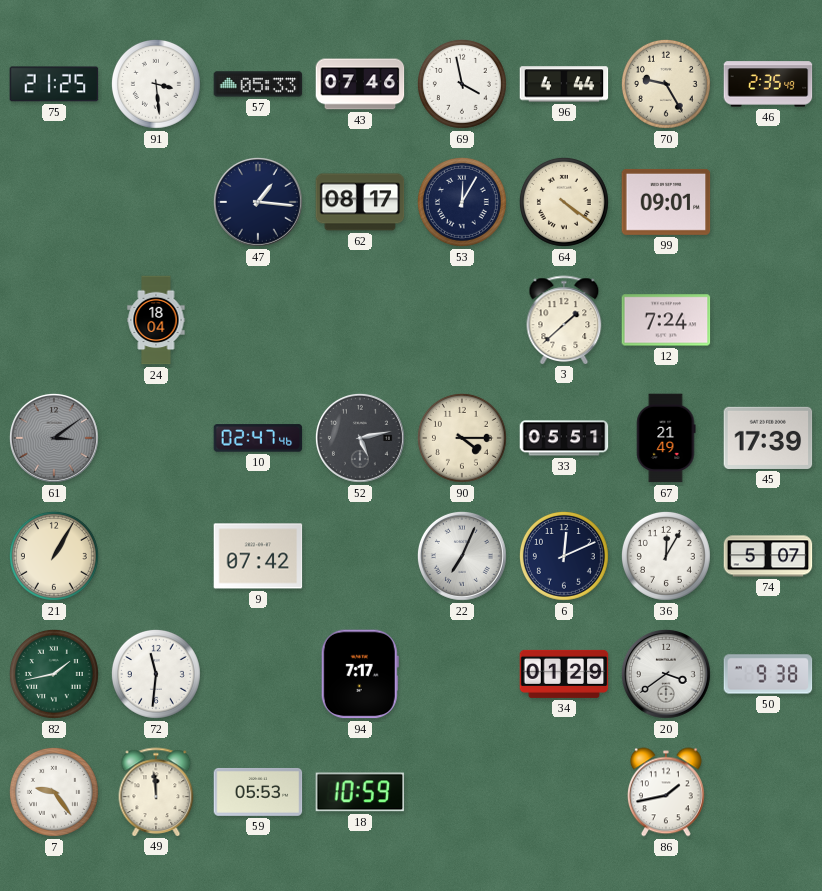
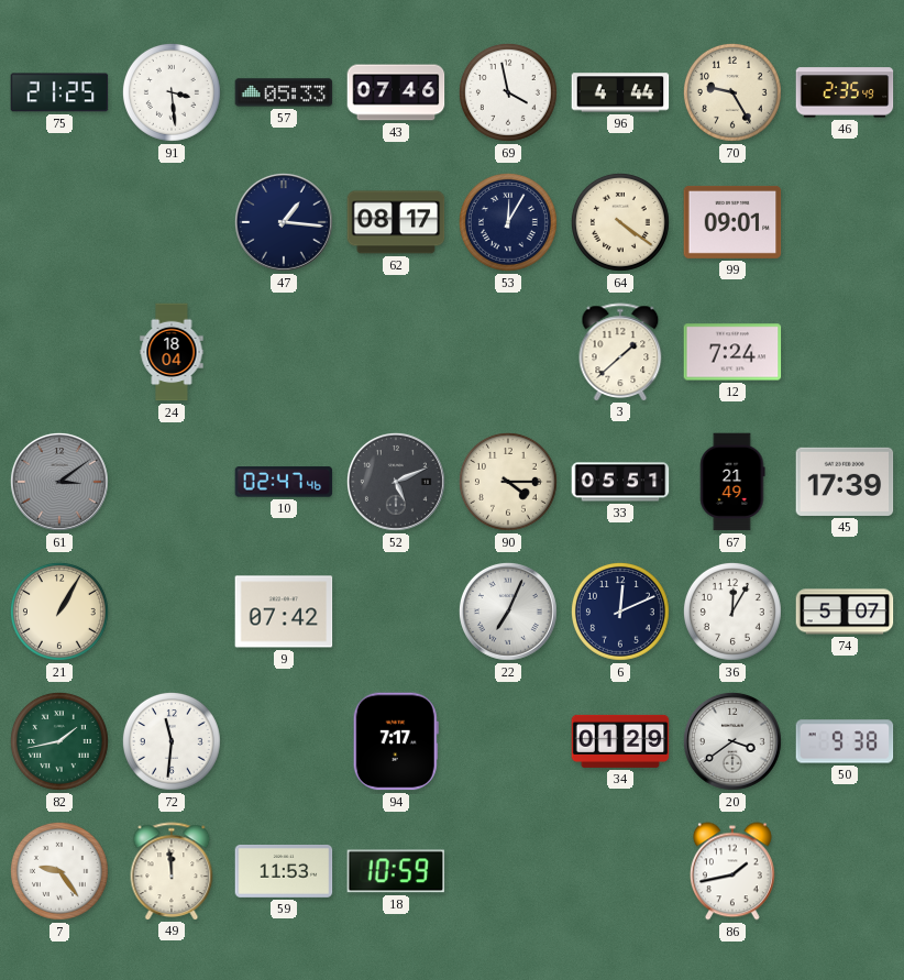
52: 5:13 -> 5:11 (396, 482)
59: 05:53 -> 11:53 (284, 871)
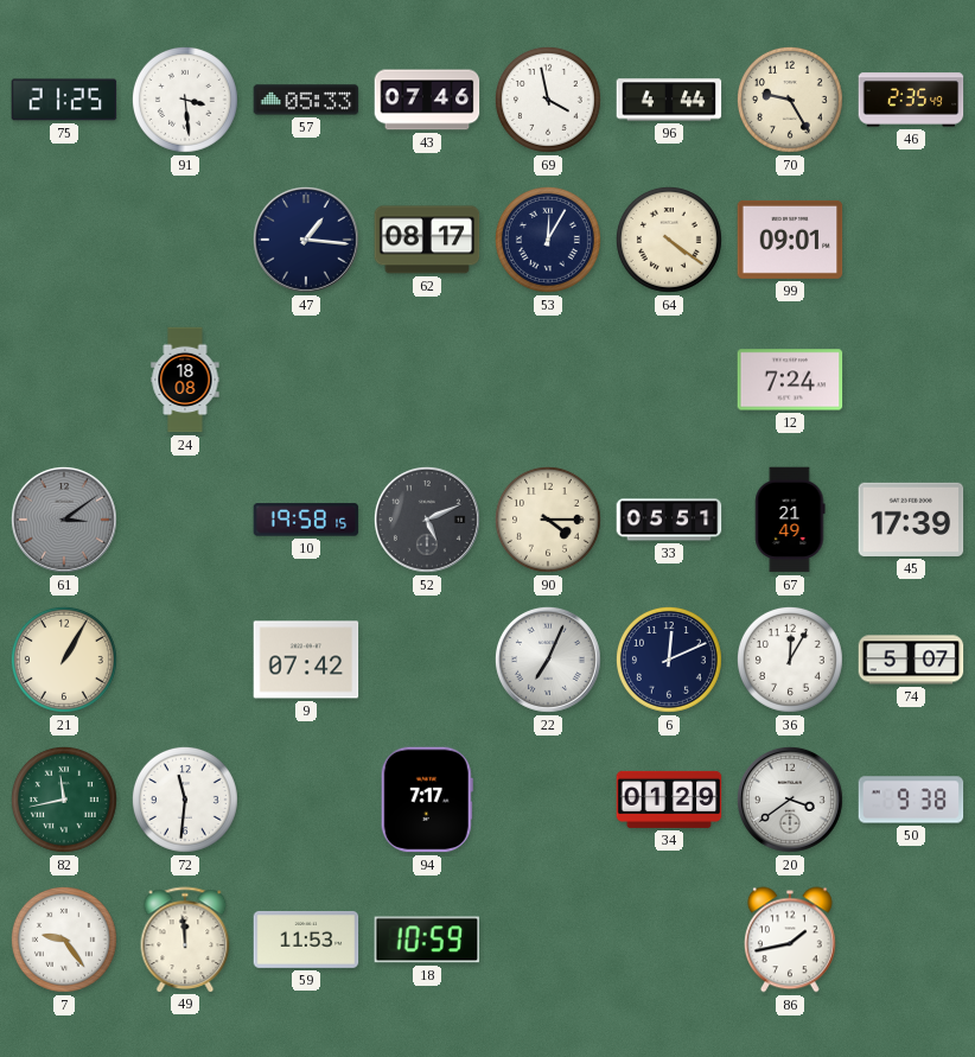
24: 18:04 -> 18:08 (185, 380)
3: 1:38 -> none (620, 352)
10: 02:47 -> 19:58 (306, 520)
82: 1:43 -> 11:43 (64, 800)
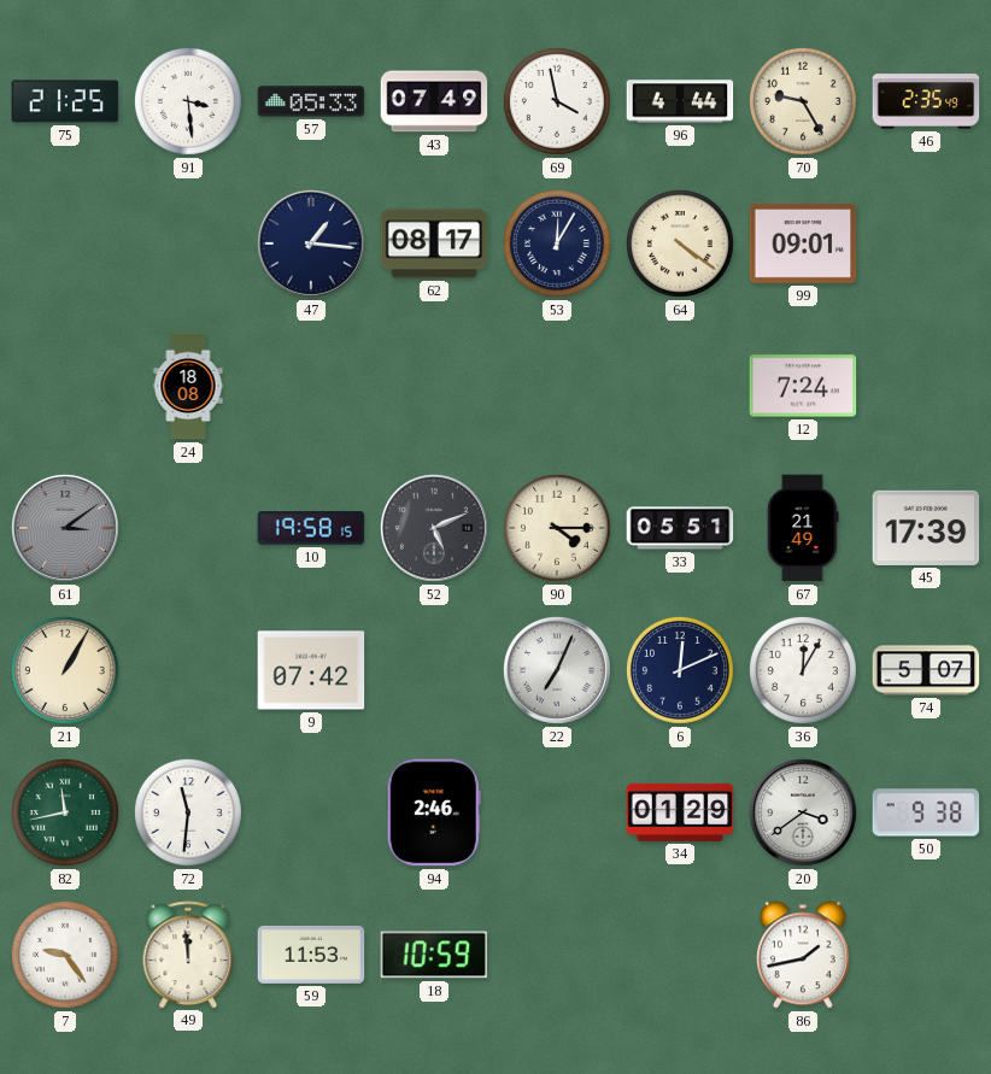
43: 07:46 -> 07:49 (434, 101)
94: 7:17 -> 2:46 (434, 812)
